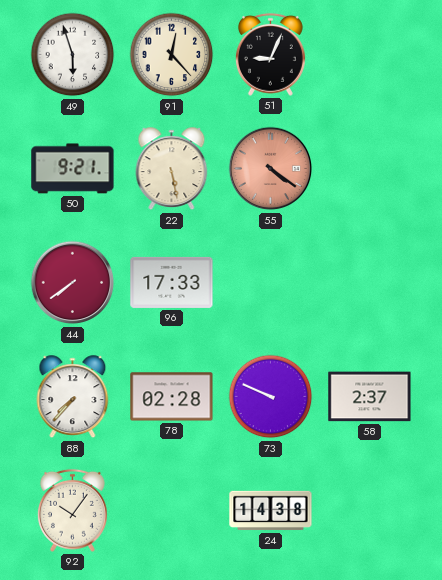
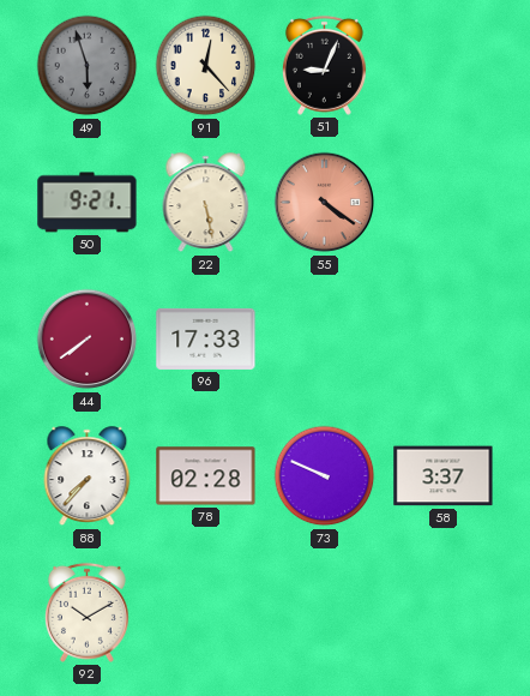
49 dial: white -> grey (88, 66)
58: 2:37 -> 3:37 (444, 476)
92: 10:06 -> 10:10 (86, 612)
24: 14:38 -> none (271, 511)
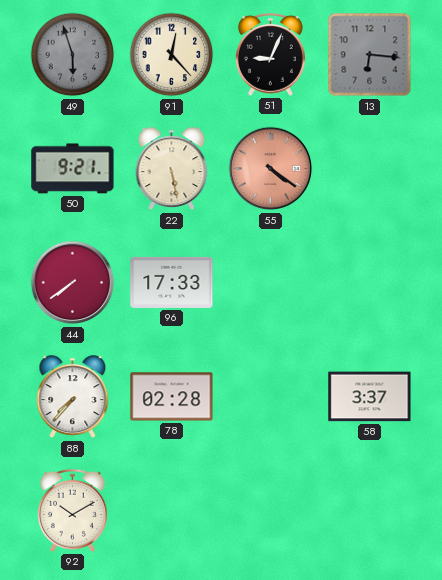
13: none -> 6:16 (370, 55)
73: 9:49 -> none (325, 476)
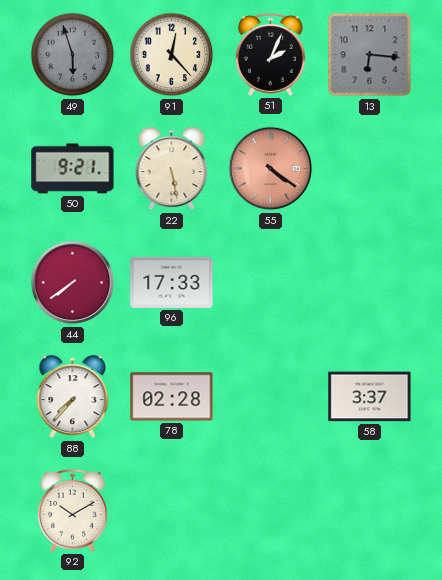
51: 9:04 -> 2:04 (270, 54)
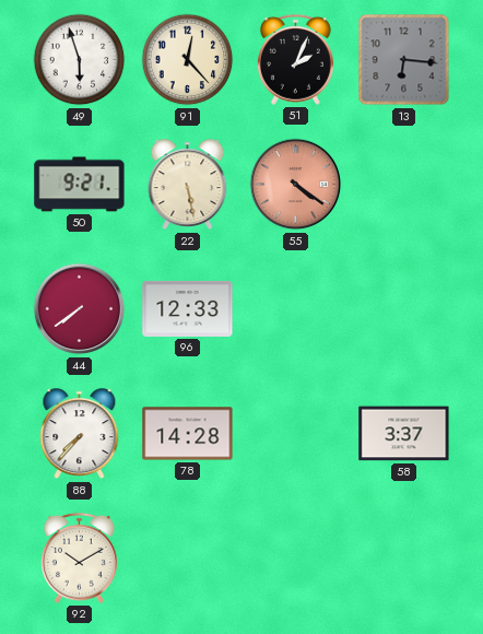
49 dial: grey -> white (80, 60)
96: 17:33 -> 12:33 (188, 308)
78: 02:28 -> 14:28 (188, 434)
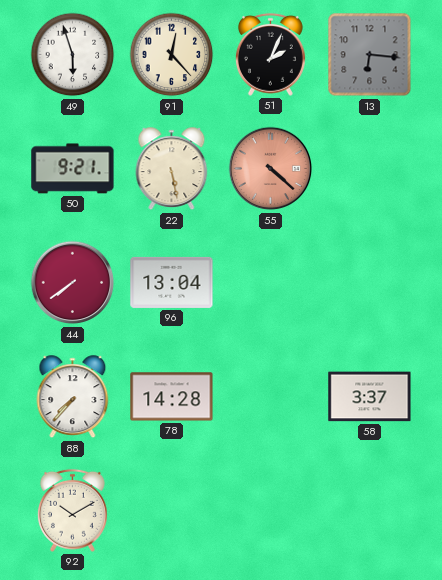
55: 4:21 -> 4:22 (271, 169)
96: 12:33 -> 13:04 (172, 282)
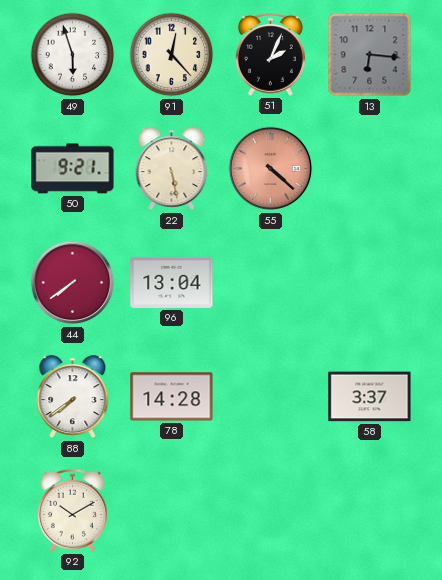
88: 7:37 -> 7:39 (73, 397)
